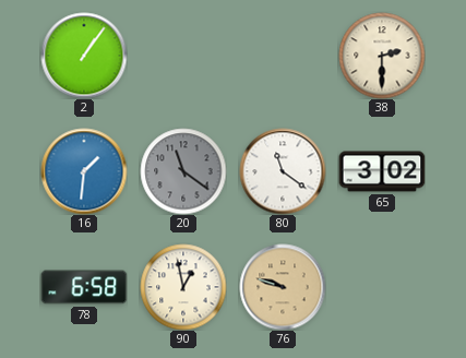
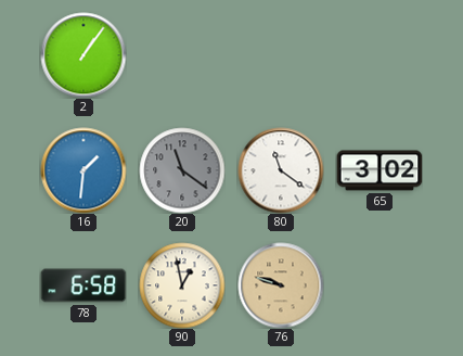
38: 2:30 -> none (382, 56)
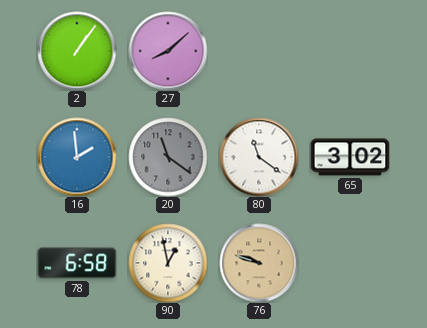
27: none -> 8:08 (168, 51)
16: 1:31 -> 1:59 (77, 157)
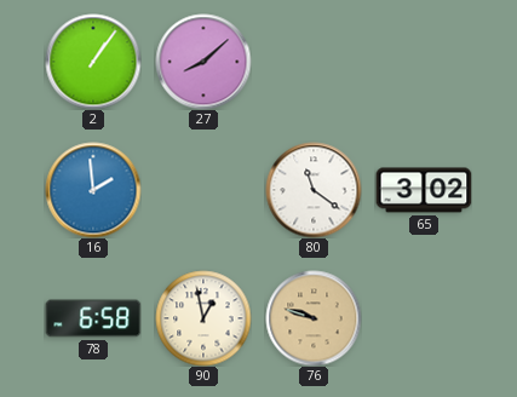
20: 11:21 -> none (168, 157)
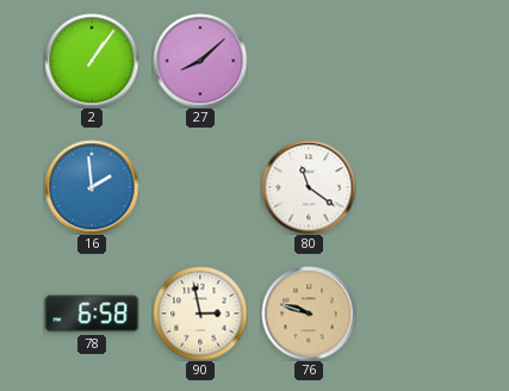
65: 3:02 -> none (424, 190)
90: 12:58 -> 2:58 (200, 314)
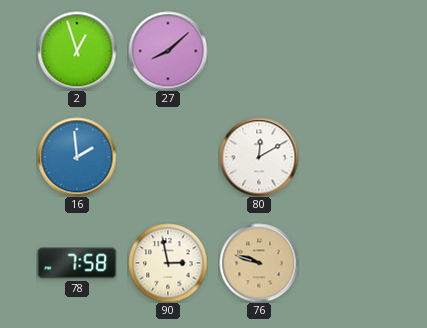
2: 1:06 -> 12:57 (77, 51)
80: 11:21 -> 12:10 (259, 157)
78: 6:58 -> 7:58 (77, 263)
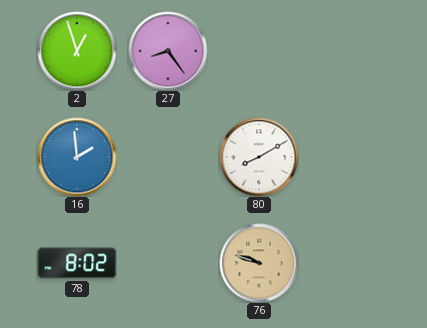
27: 8:08 -> 8:24 (168, 51)
80: 12:10 -> 8:10 (259, 157)
78: 7:58 -> 8:02 (77, 263)
90: 2:58 -> none (168, 263)
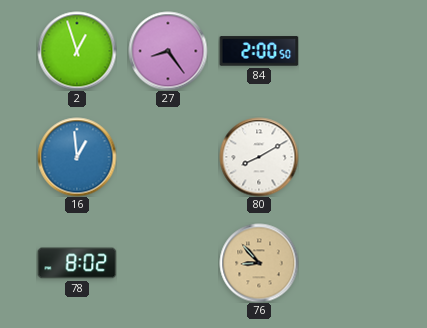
84: none -> 2:00 (259, 51)
16: 1:59 -> 12:59 (77, 157)
76: 9:48 -> 8:53 (259, 263)
